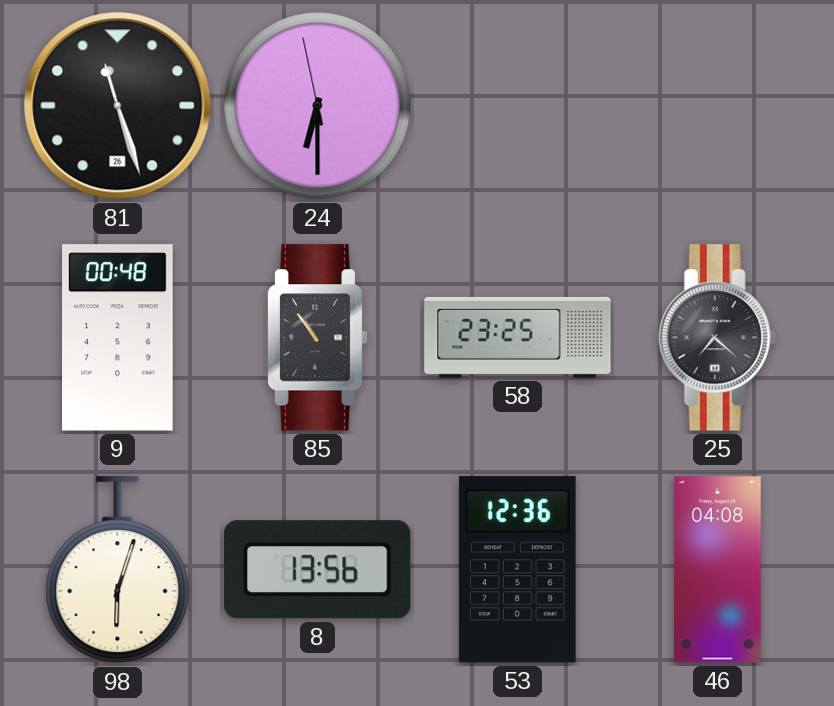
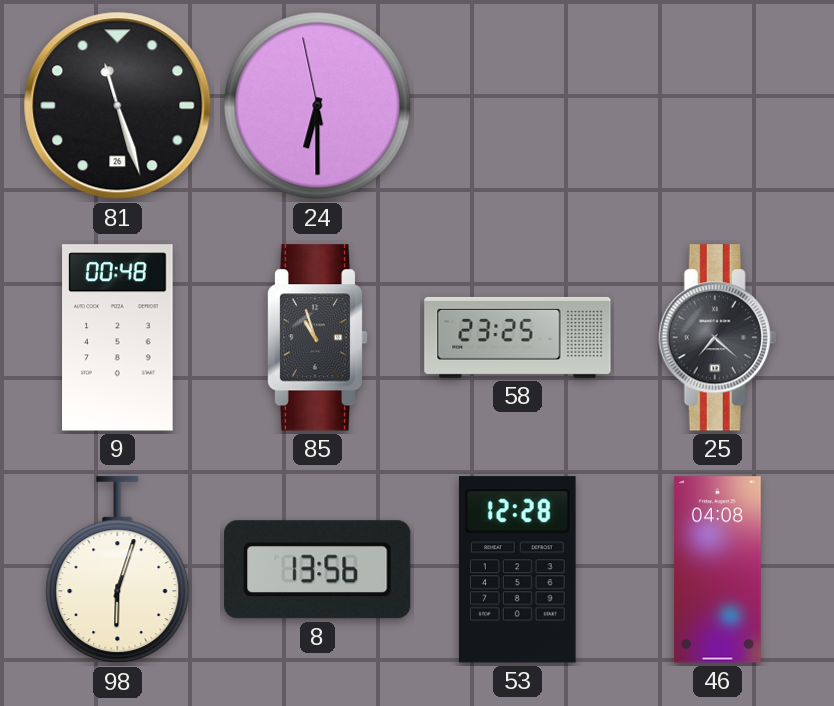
85: 10:54 -> 10:57 (317, 338)
53: 12:36 -> 12:28 (517, 570)
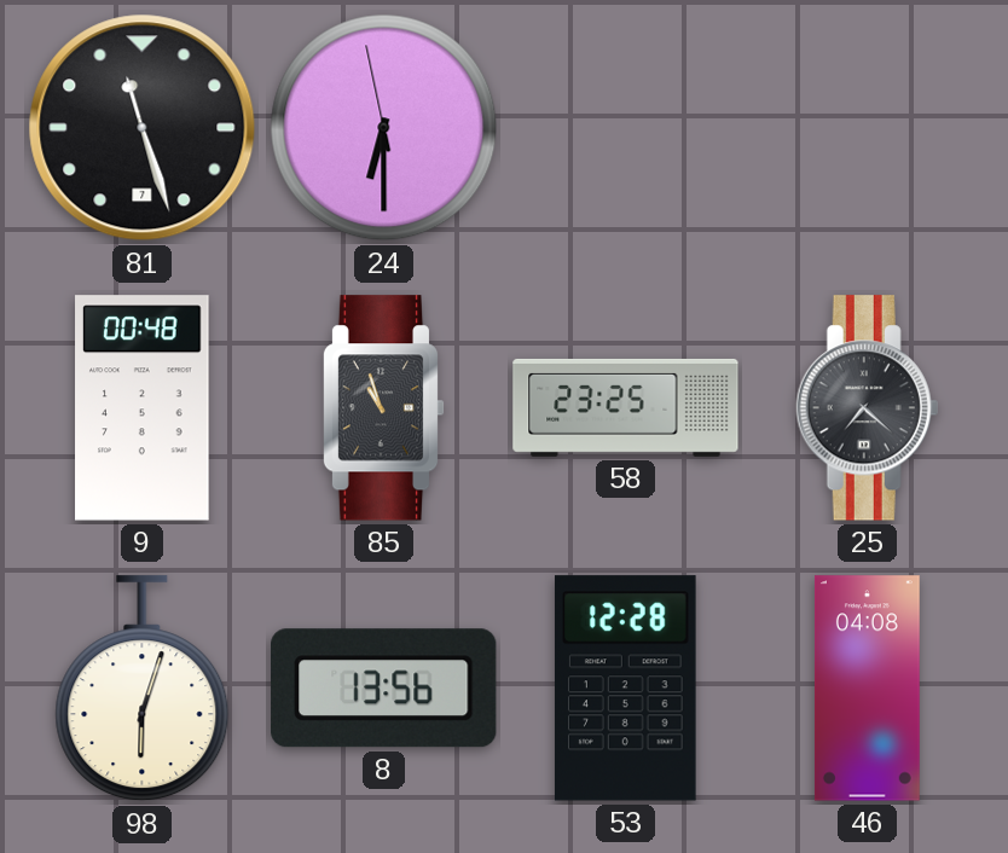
81 date: 26 -> 7 (143, 128)
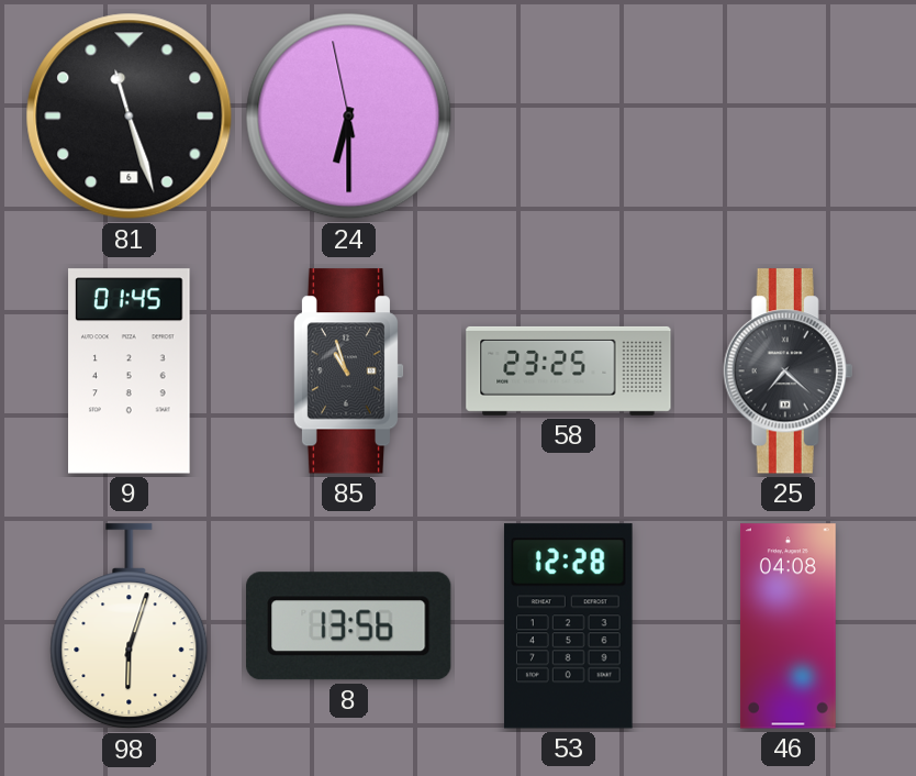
81 date: 7 -> 6 (130, 117)
9: 00:48 -> 01:45 (130, 372)
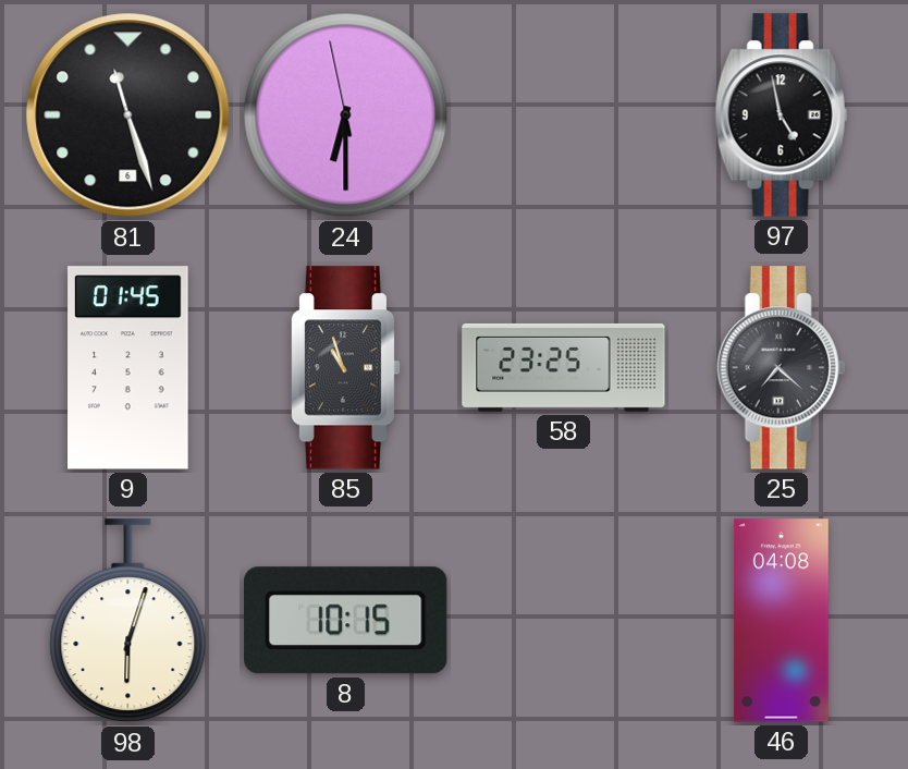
97: none -> 4:58 (782, 115)
8: 13:56 -> 10:15 (346, 621)
53: 12:28 -> none (568, 627)
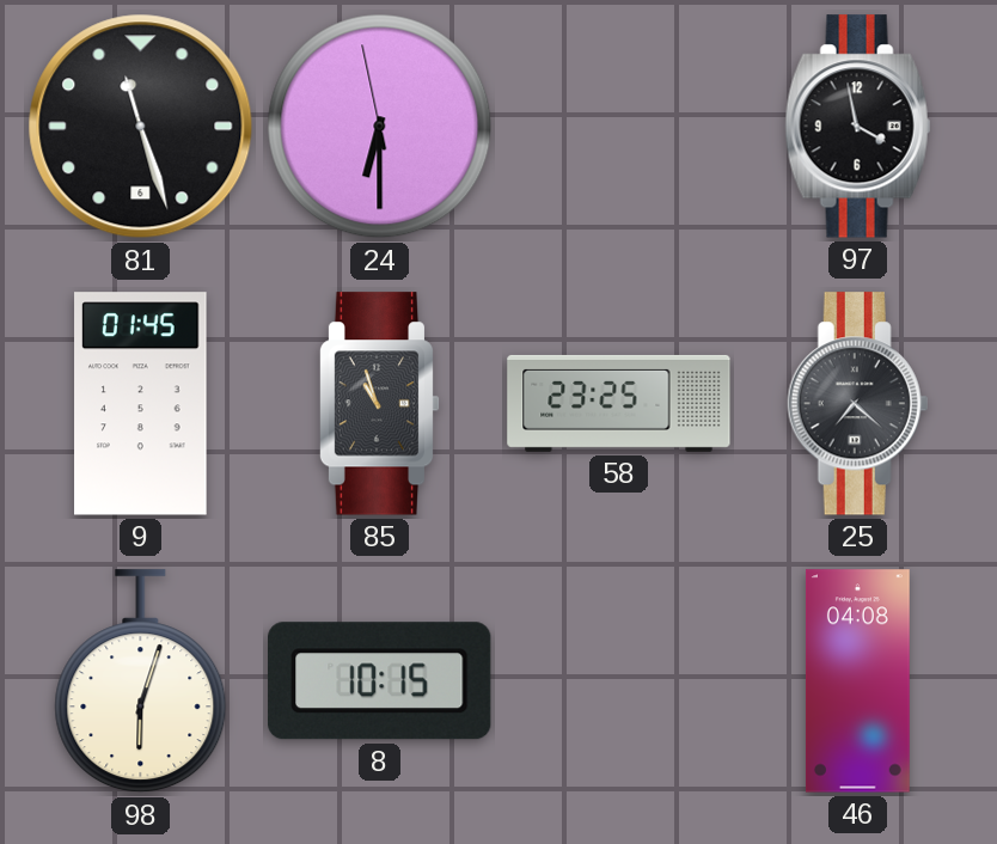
97: 4:58 -> 3:58 (858, 127)
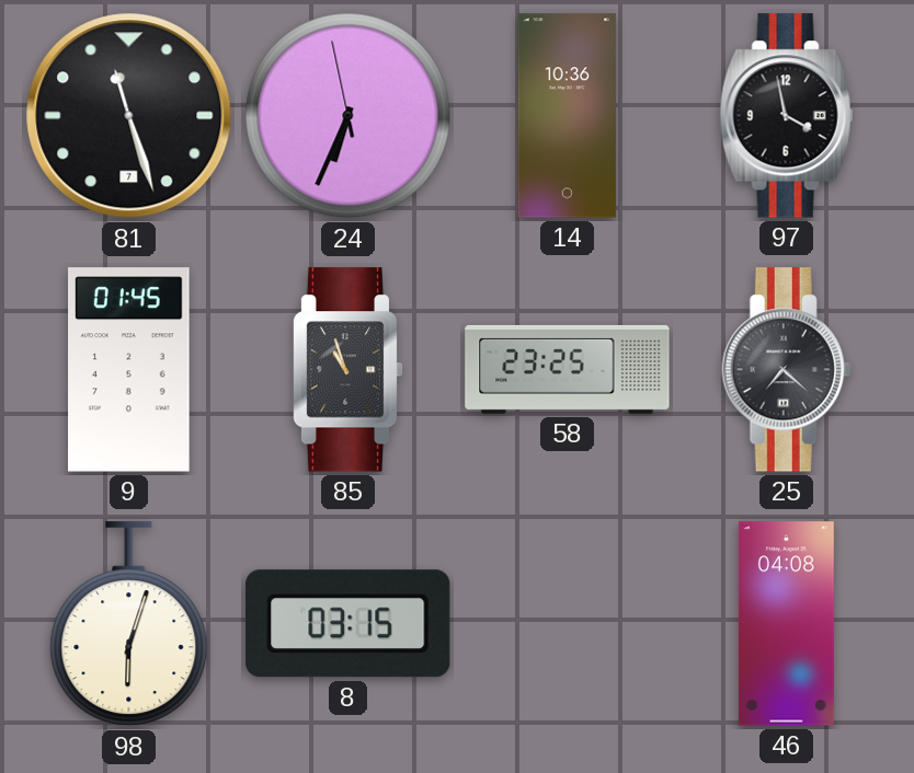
81 date: 6 -> 7 (129, 116)
24: 6:29 -> 6:33 (349, 116)
14: none -> 10:36 (568, 116)
8: 10:15 -> 03:15 (349, 624)
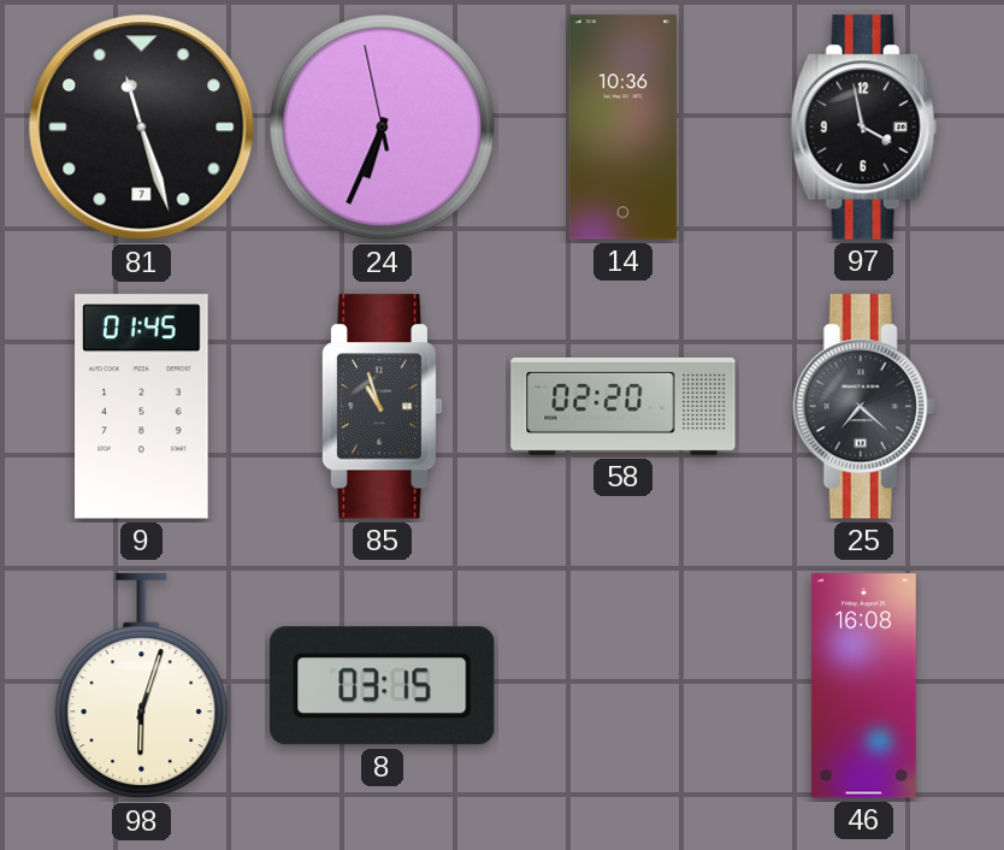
58: 23:25 -> 02:20 (624, 406)
46: 04:08 -> 16:08 (863, 686)
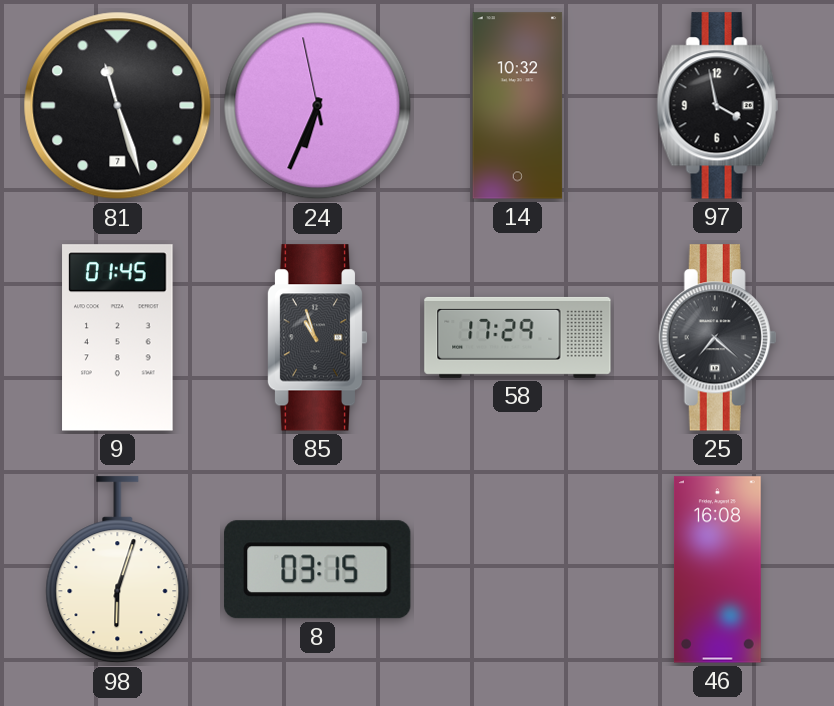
14: 10:36 -> 10:32 (518, 106)
58: 02:20 -> 17:29 (518, 337)
